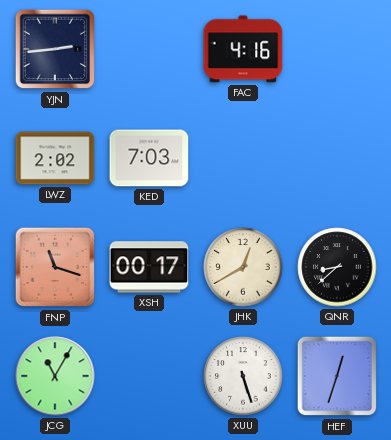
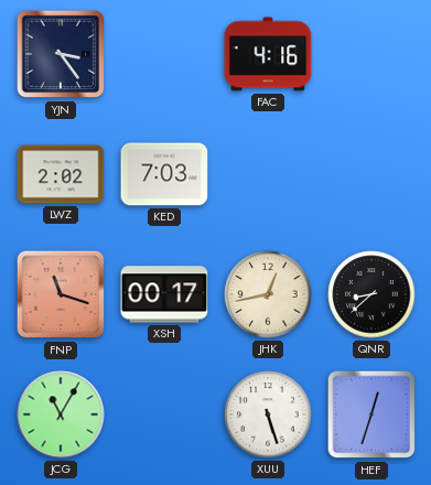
YJN: 2:44 -> 3:24 (61, 54)
JHK: 12:40 -> 12:43 (268, 294)
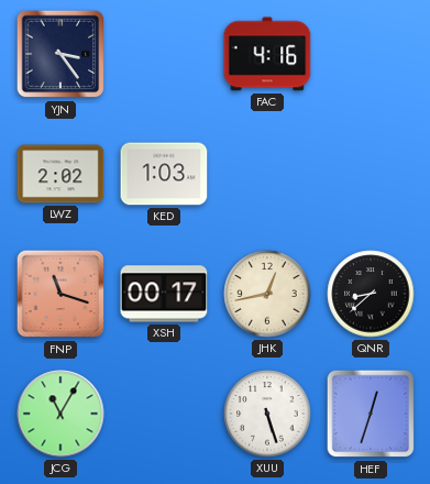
KED: 7:03 -> 1:03 (164, 174)
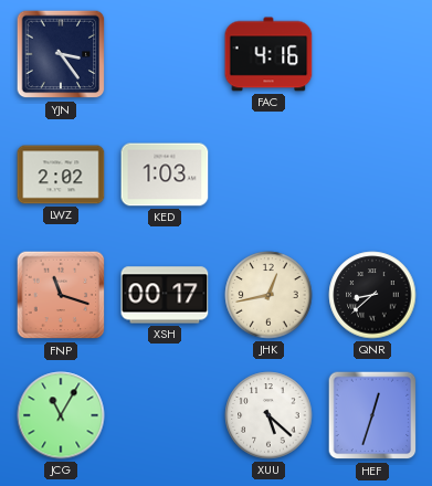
XUU: 5:27 -> 5:22 (268, 415)
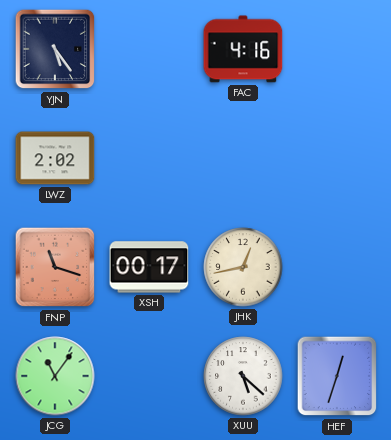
YJN: 3:24 -> 5:24 (55, 49)
KED: 1:03 -> none (165, 175)
QNR: 8:38 -> none (372, 295)
JCG: 11:05 -> 11:06 (55, 376)
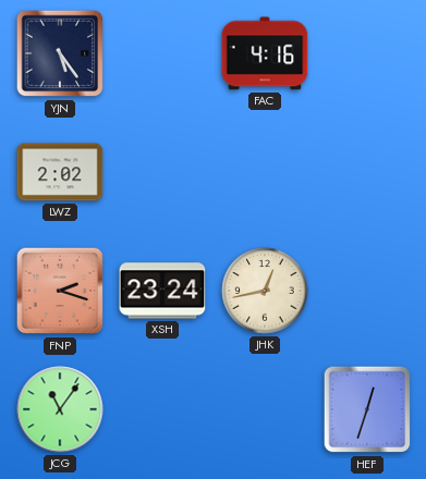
FNP: 11:18 -> 2:18 (60, 291)
XSH: 00:17 -> 23:24 (162, 291)
XUU: 5:22 -> none (243, 376)
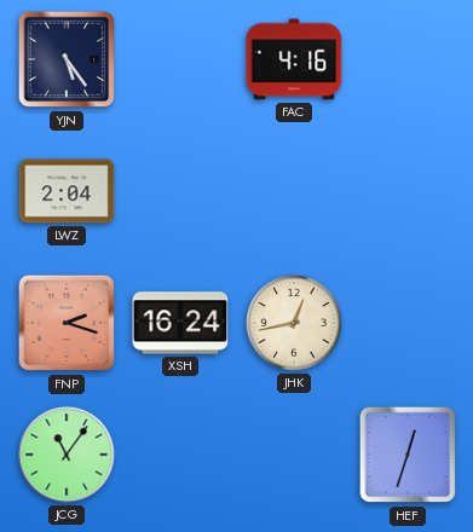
LWZ: 2:02 -> 2:04 (67, 191)
XSH: 23:24 -> 16:24 (180, 323)
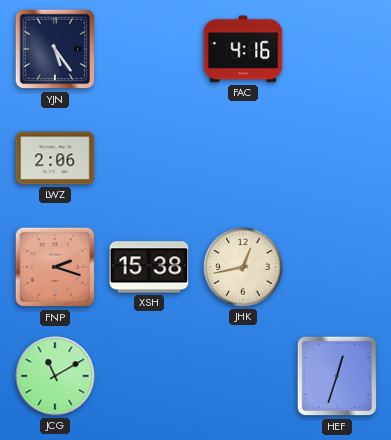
LWZ: 2:04 -> 2:06 (55, 158)
XSH: 16:24 -> 15:38 (149, 267)
JCG: 11:06 -> 11:10 (55, 376)
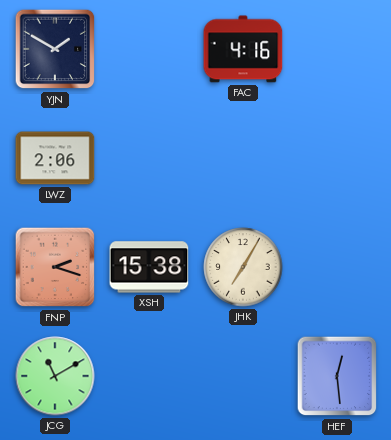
YJN: 5:24 -> 1:50 (55, 49)
JHK: 12:43 -> 7:05 (243, 267)
HEF: 12:33 -> 12:29 (337, 376)
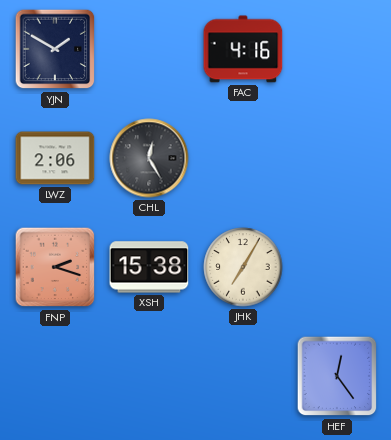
CHL: none -> 12:25 (149, 158)
JCG: 11:10 -> none (55, 376)
HEF: 12:29 -> 12:24 (337, 376)
